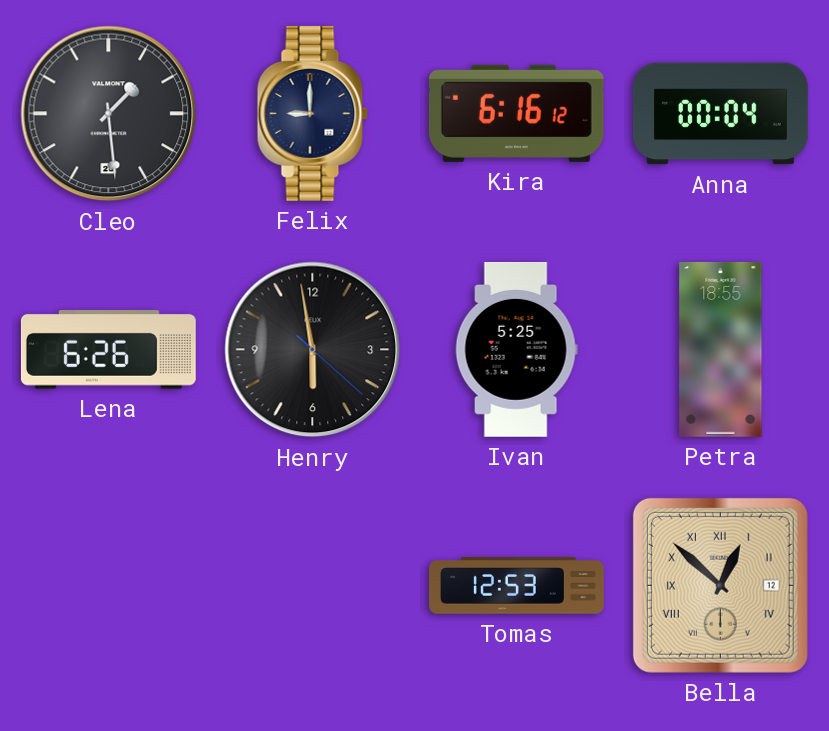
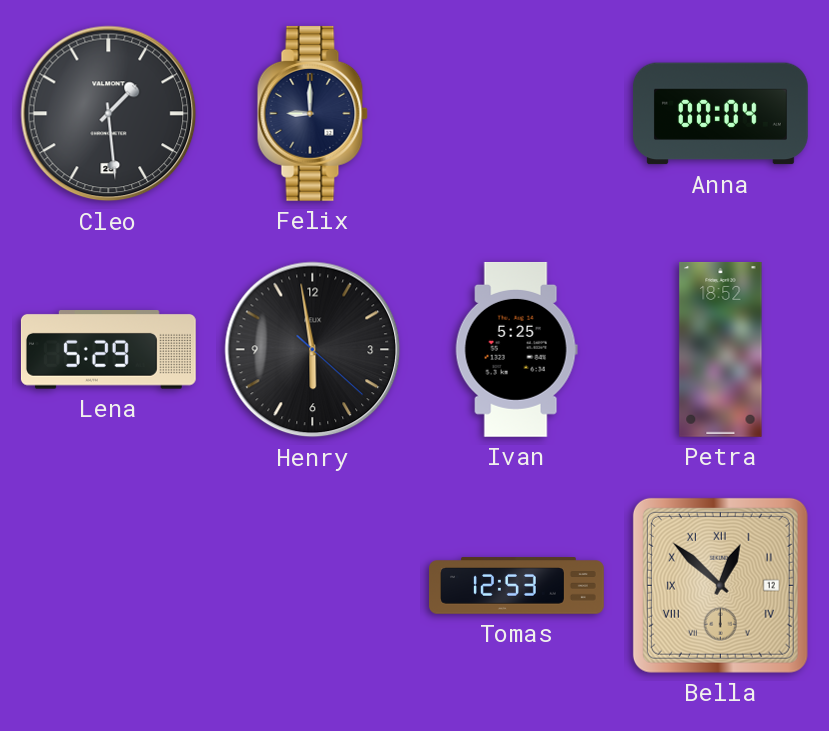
Kira: 6:16 -> none (516, 113)
Lena: 6:26 -> 5:29 (108, 350)
Petra: 18:55 -> 18:52 (721, 349)
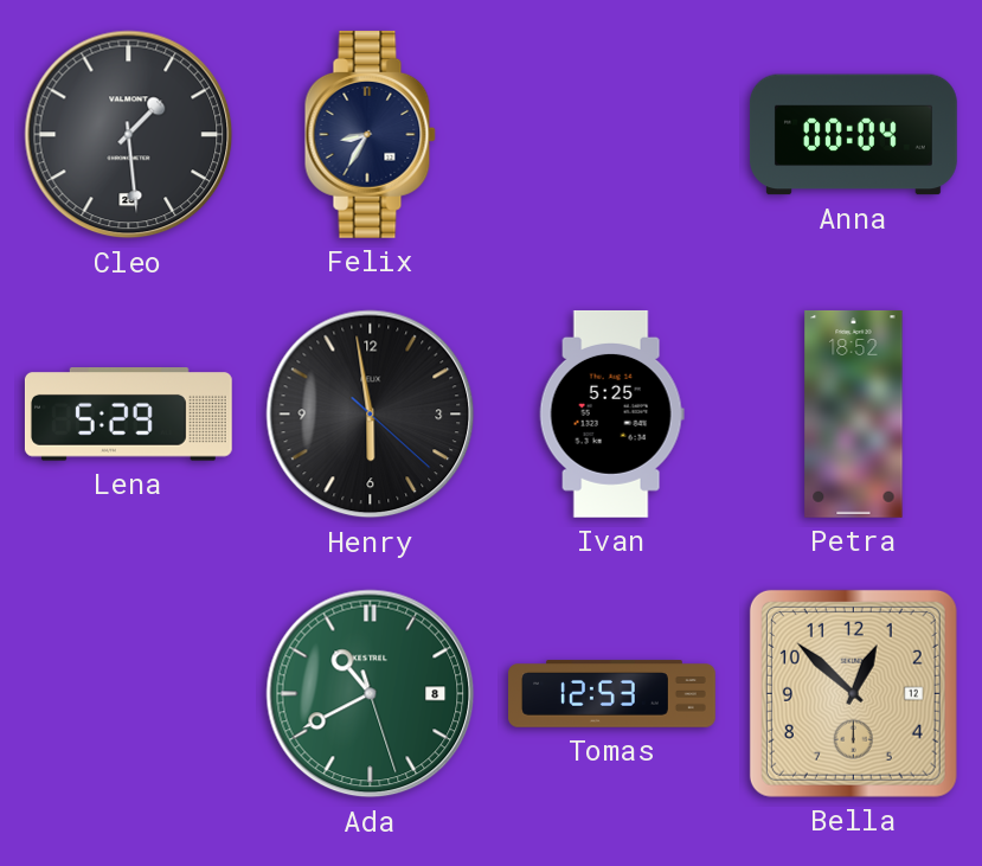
Felix: 9:00 -> 8:35 (370, 134)
Ada: none -> 10:40 (371, 694)
Bella numerals: Roman -> Arabic (853, 693)
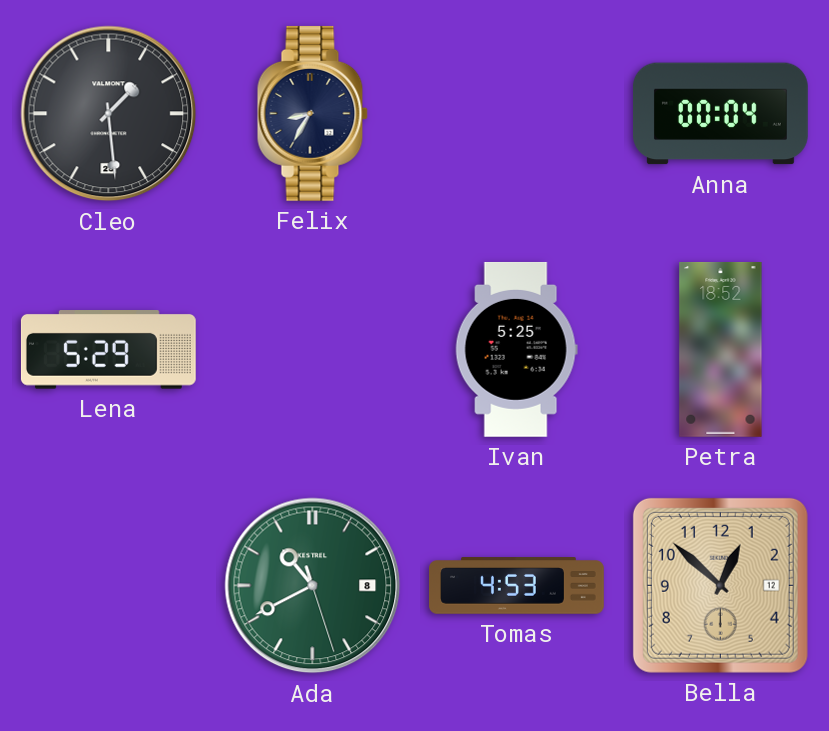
Henry: 5:58 -> none (371, 415)
Tomas: 12:53 -> 4:53 (517, 586)
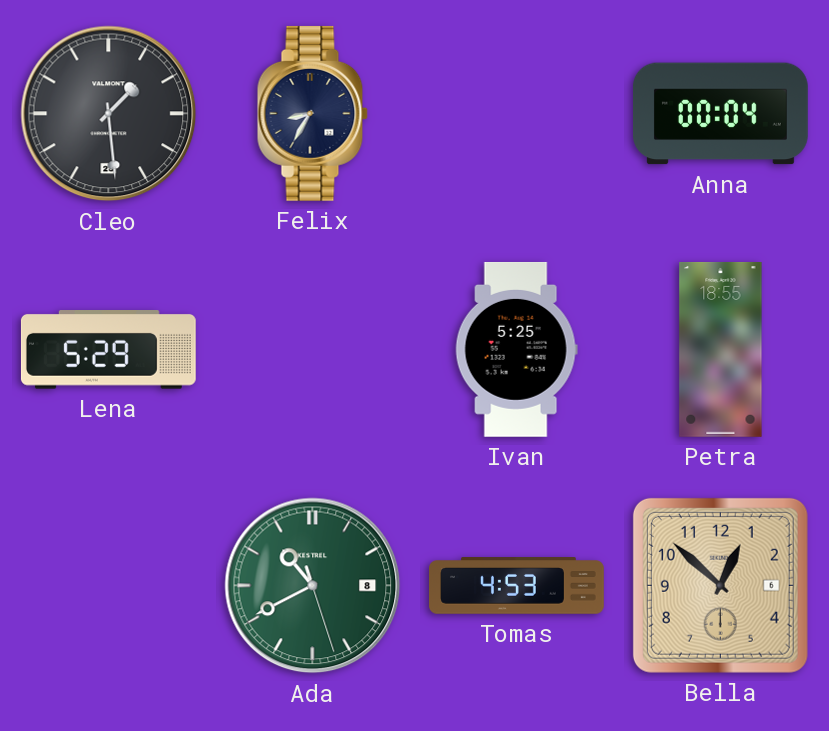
Petra: 18:52 -> 18:55 (721, 349)
Bella date: 12 -> 6 (720, 585)
